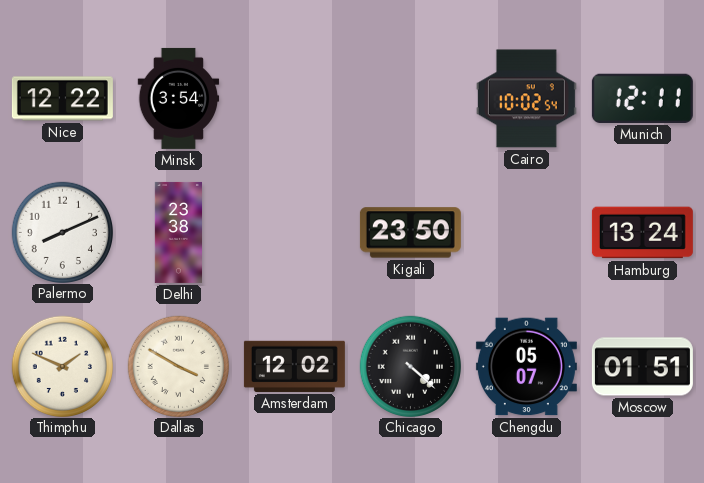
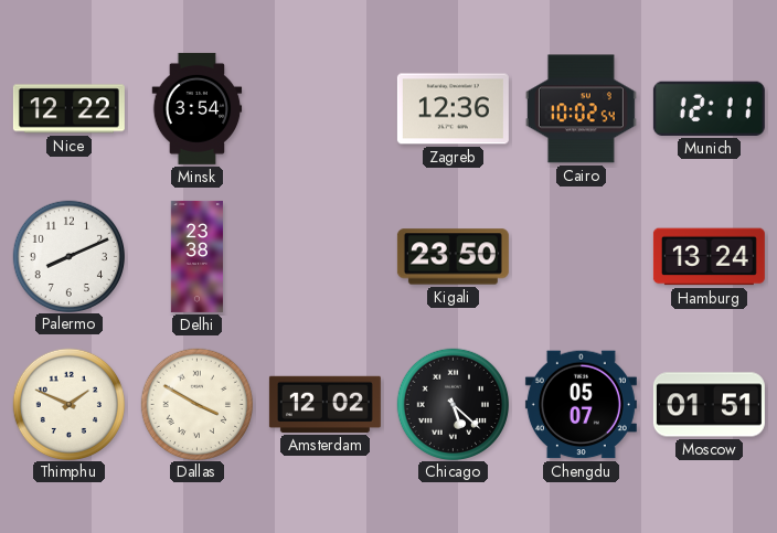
Zagreb: none -> 12:36 (453, 109)
Chicago: 4:22 -> 5:22 (453, 404)
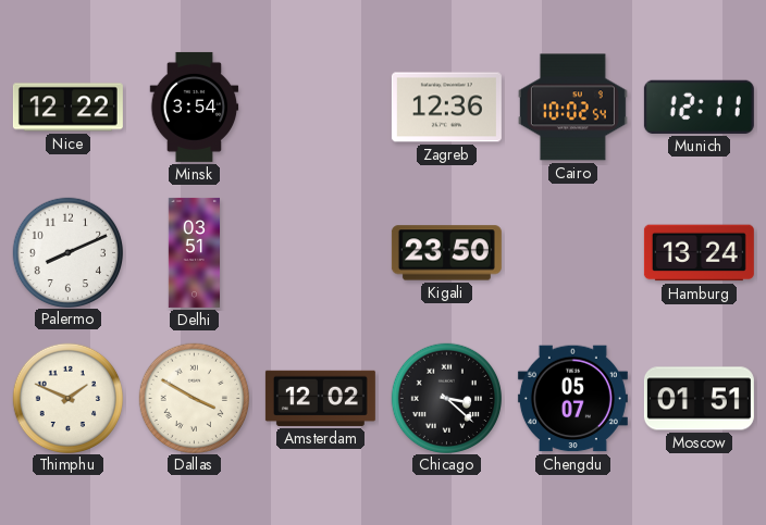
Delhi: 23:38 -> 03:51 (194, 252)
Chicago: 5:22 -> 3:22 (446, 398)
